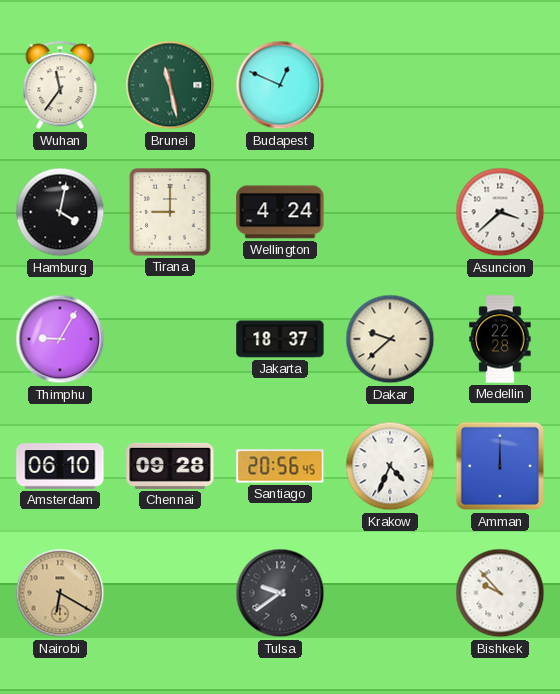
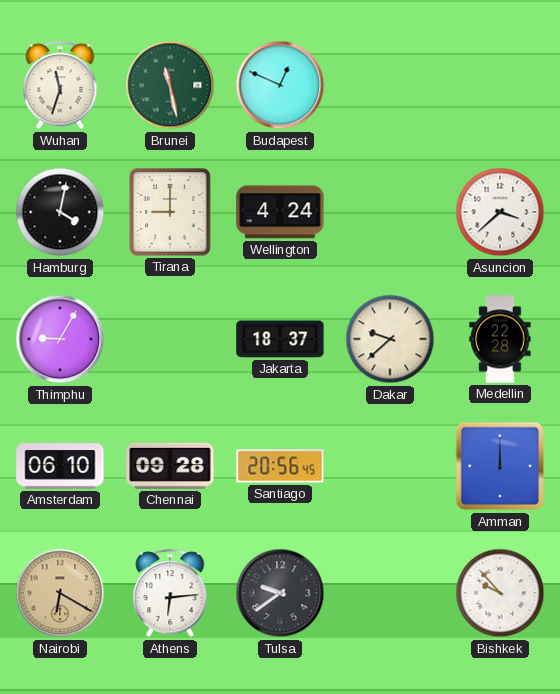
Wuhan: 11:36 -> 11:33 (60, 86)
Krakow: 4:34 -> none (390, 466)
Athens: none -> 6:14 (170, 594)
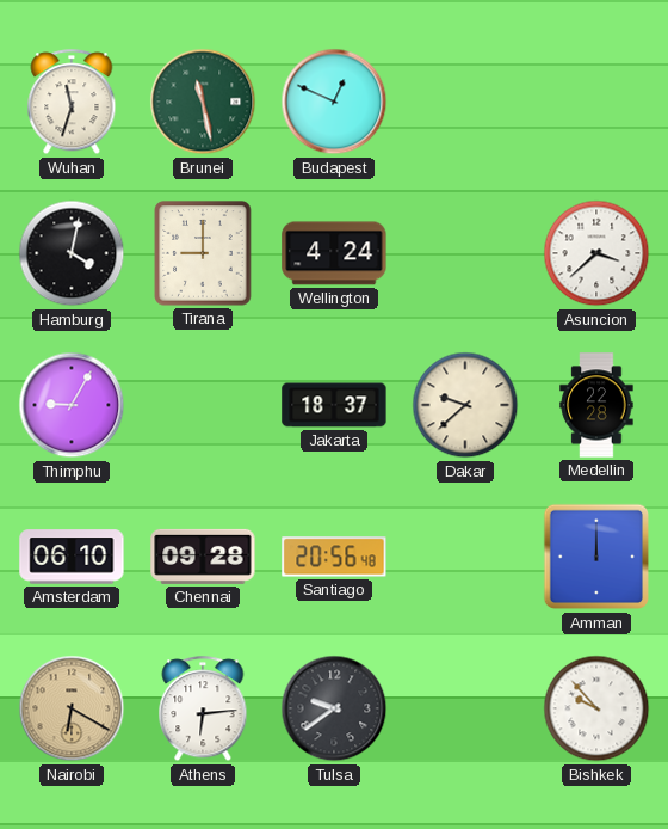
Santiago: 20:56:45 -> 20:56:48 (334, 557)
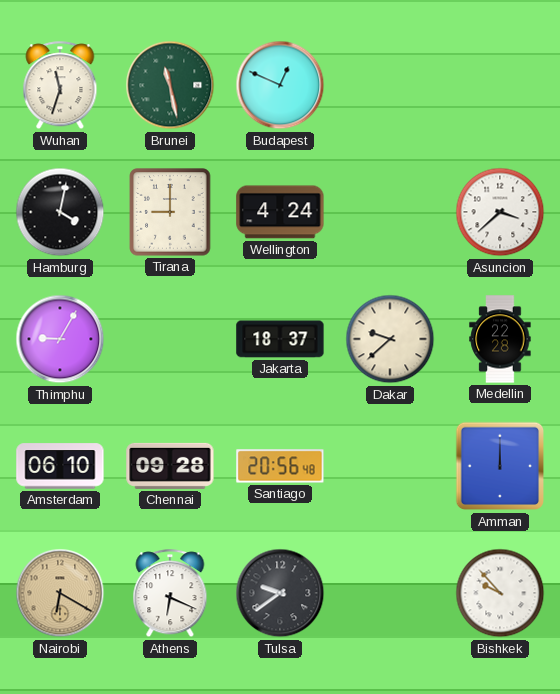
Athens: 6:14 -> 6:19 (170, 594)
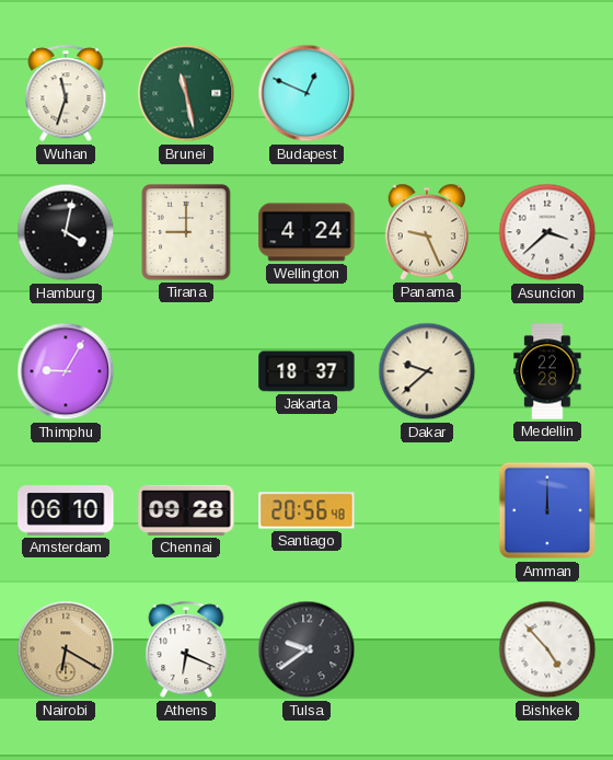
Panama: none -> 9:26 (427, 232)
Bishkek: 9:53 -> 4:53 (547, 649)
